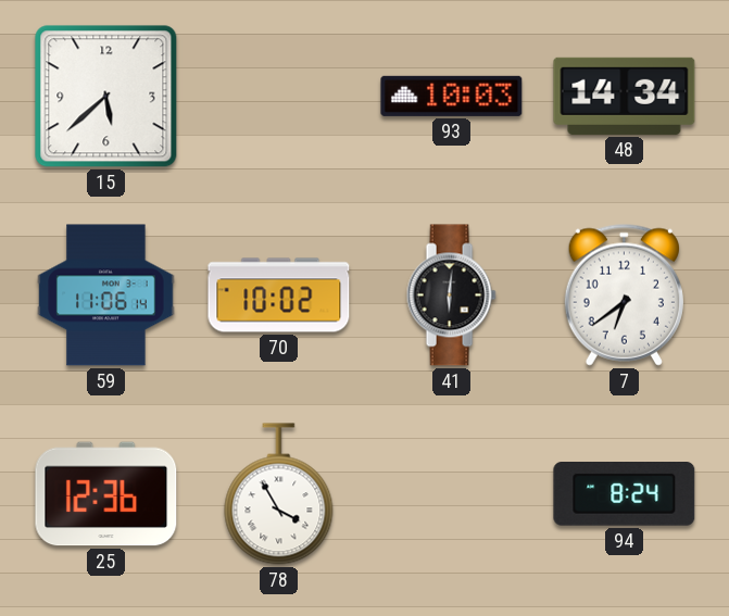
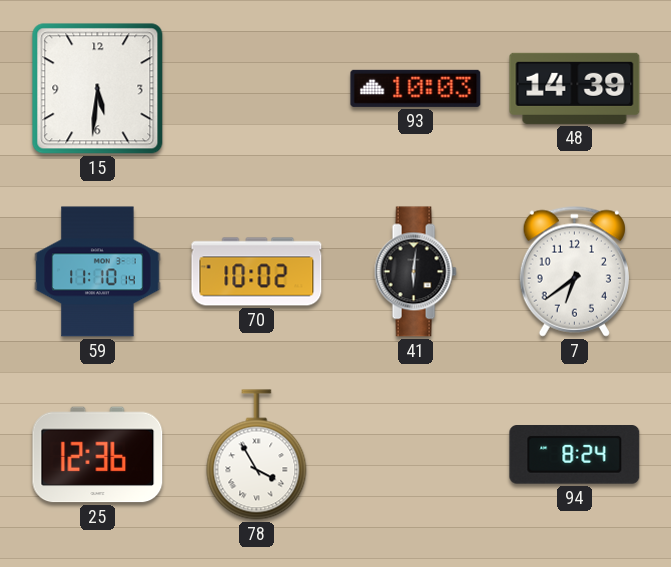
15: 5:38 -> 5:31 (98, 89)
48: 14:34 -> 14:39 (575, 88)
59: 11:06 -> 11:10 (98, 272)
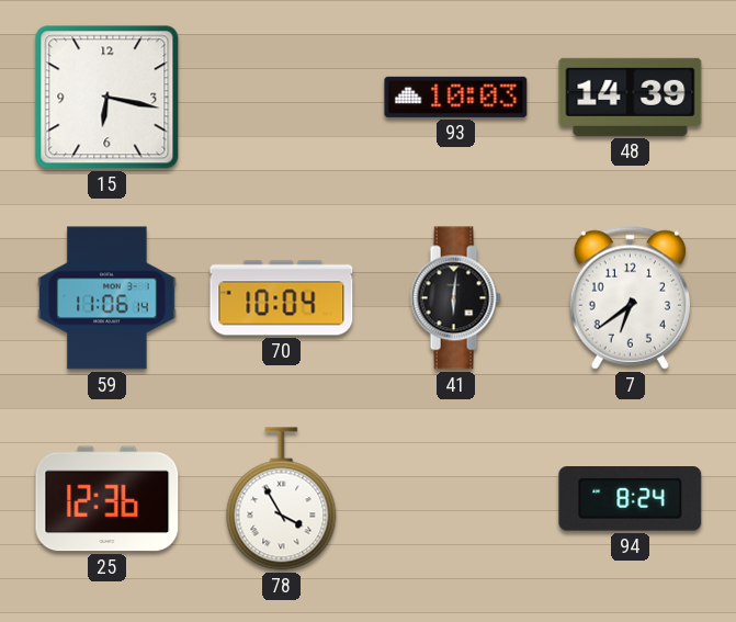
15: 5:31 -> 6:17 (107, 98)
59: 11:10 -> 11:06 (107, 298)
70: 10:02 -> 10:04 (282, 298)
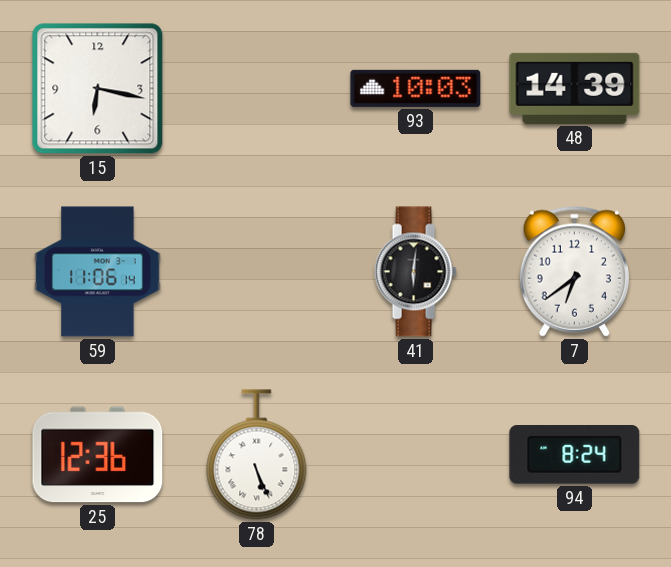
70: 10:04 -> none (282, 298)
78: 3:55 -> 5:26 (257, 455)
